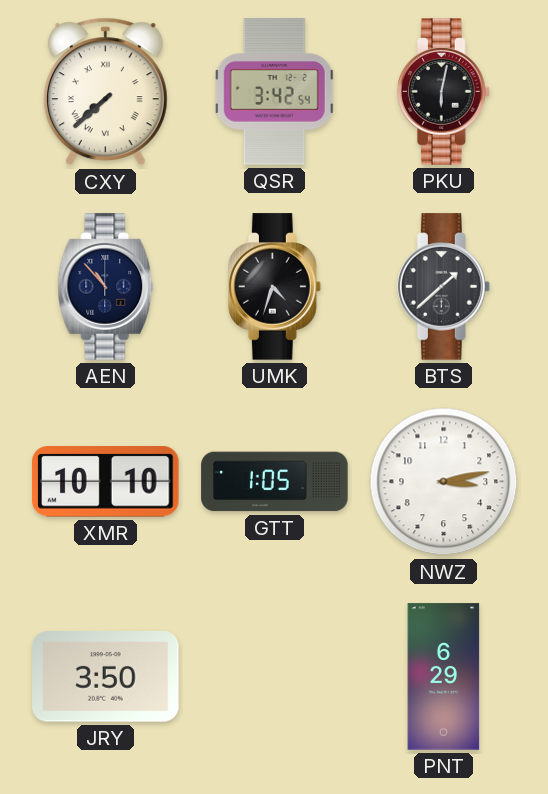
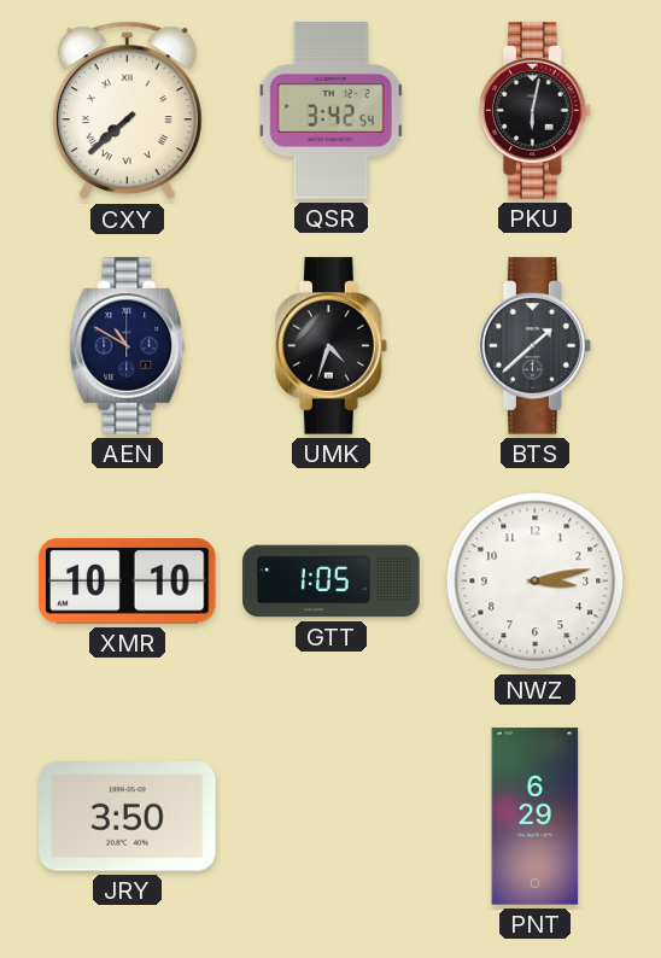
AEN: 10:53 -> 10:50 (128, 346)
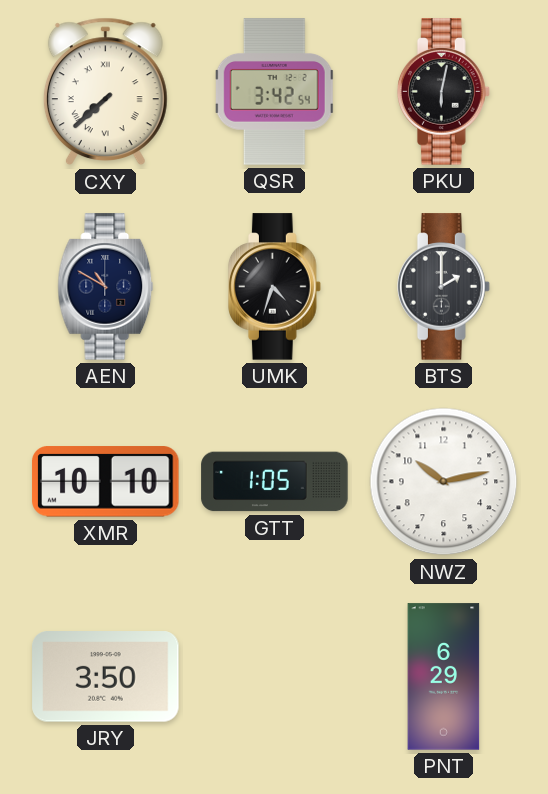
BTS: 1:38 -> 2:00 (444, 287)
NWZ: 3:13 -> 10:13 (444, 482)
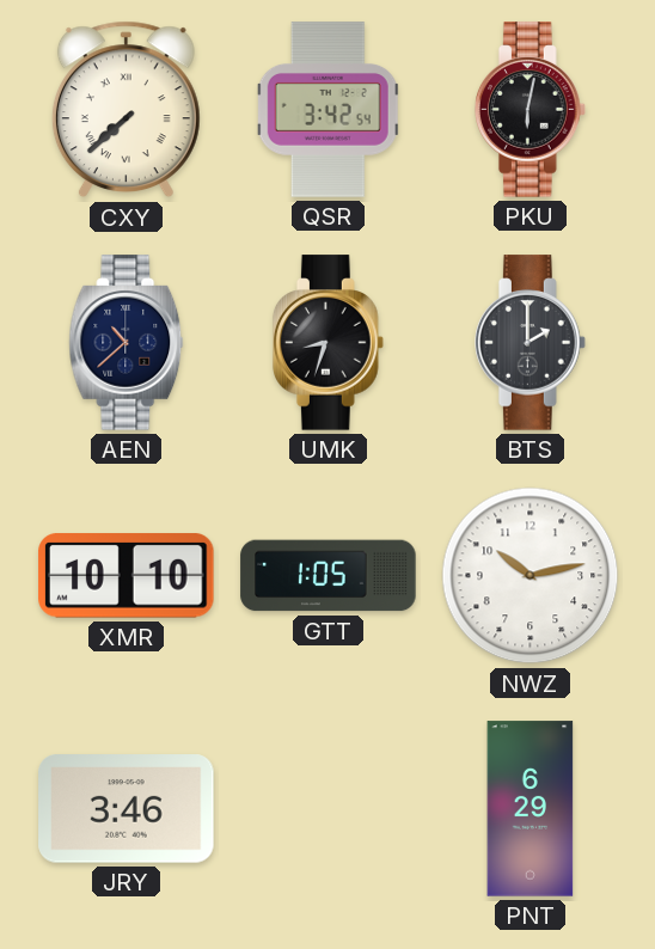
AEN: 10:50 -> 10:38 (127, 343)
UMK: 4:33 -> 8:33 (329, 343)
JRY: 3:50 -> 3:46 (127, 809)
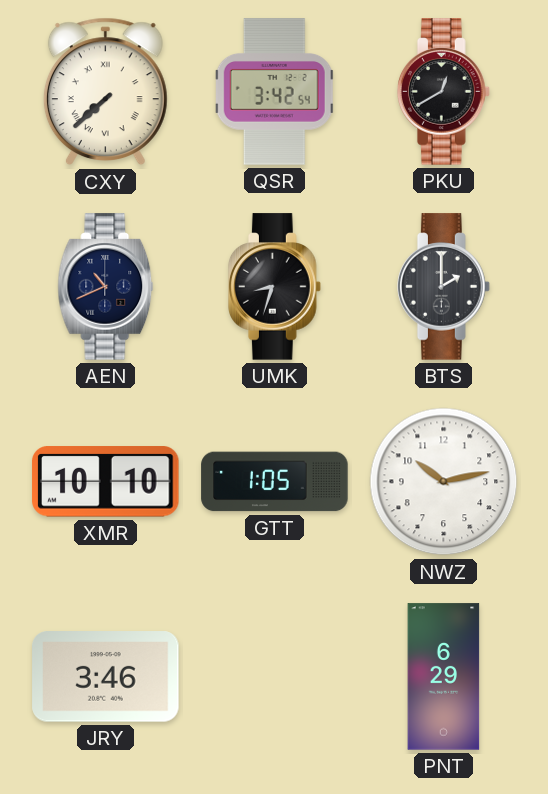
PKU: 6:02 -> 12:40 (444, 92)
AEN: 10:38 -> 10:41 (106, 287)
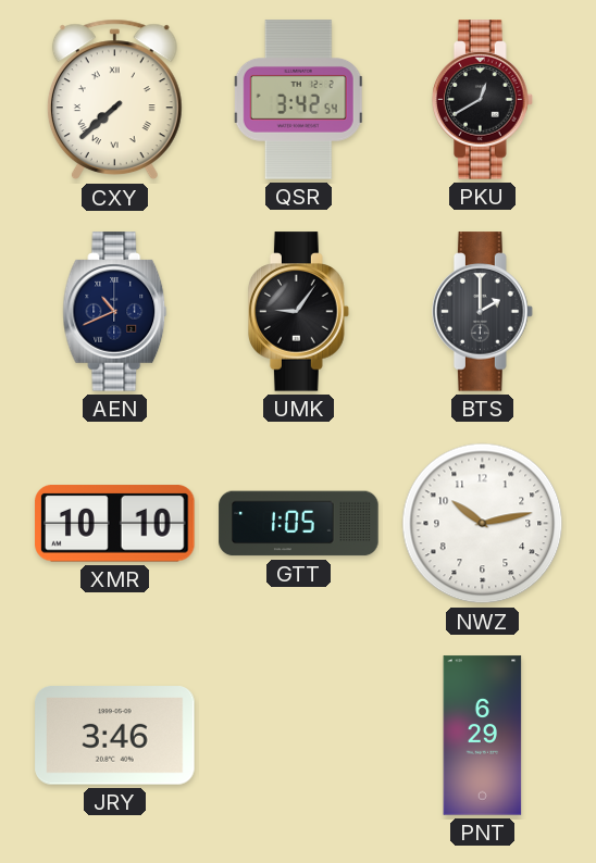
UMK: 8:33 -> 9:06 (299, 312)
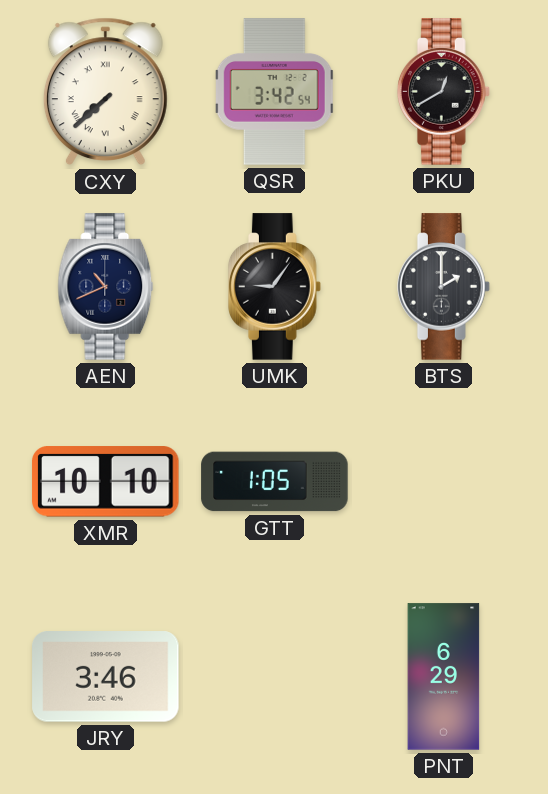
NWZ: 10:13 -> none (483, 524)
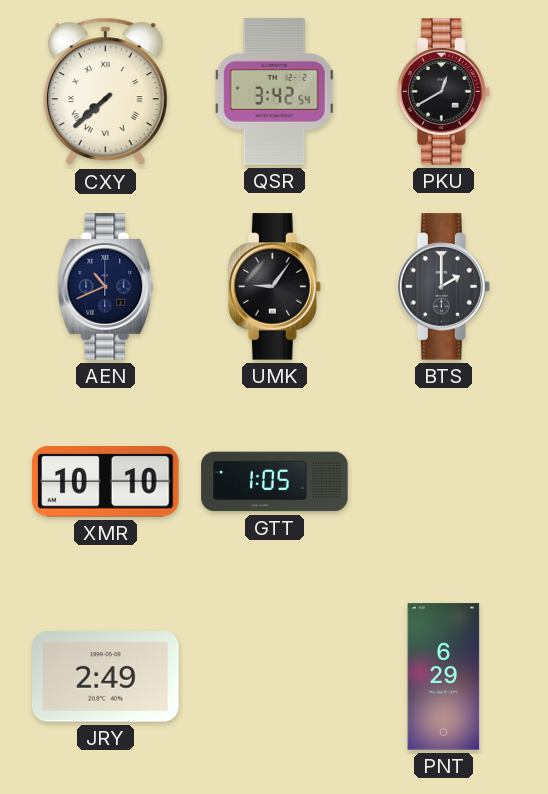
JRY: 3:46 -> 2:49 (106, 677)
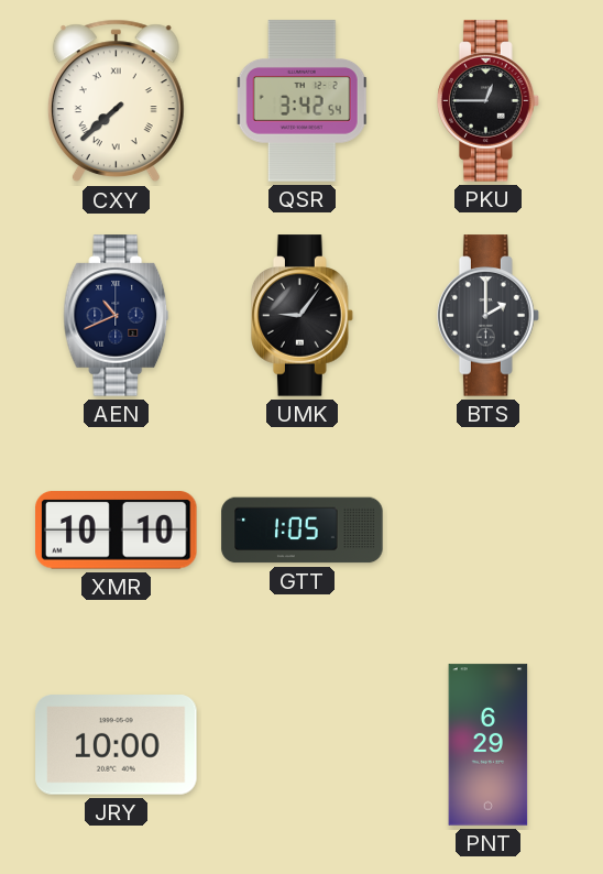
PKU: 12:40 -> 12:45 (489, 101)
JRY: 2:49 -> 10:00 (117, 745)
